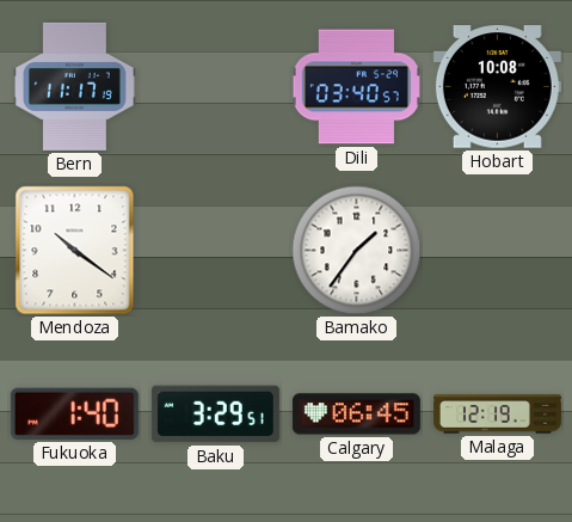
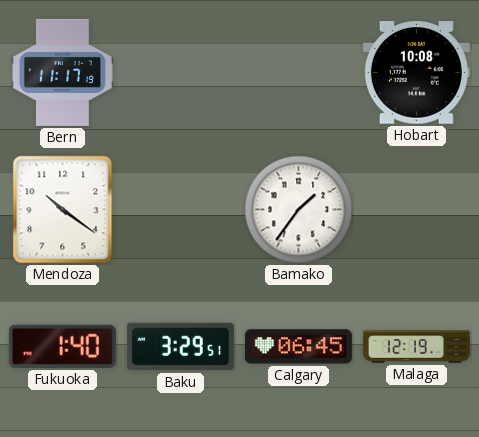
Dili: 03:40 -> none (356, 87)
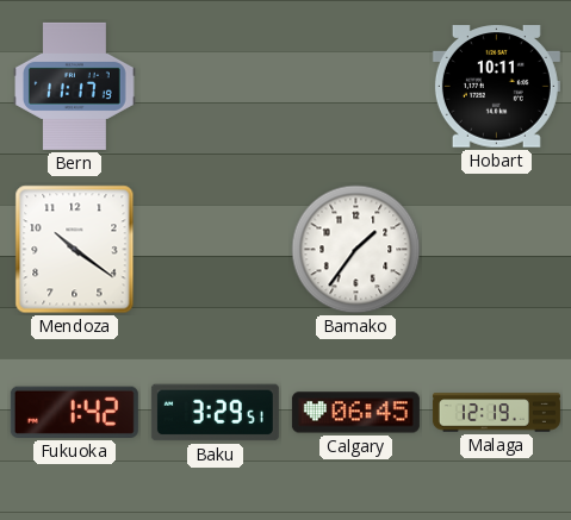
Hobart: 10:08 -> 10:11 (496, 87)
Fukuoka: 1:40 -> 1:42 (74, 412)
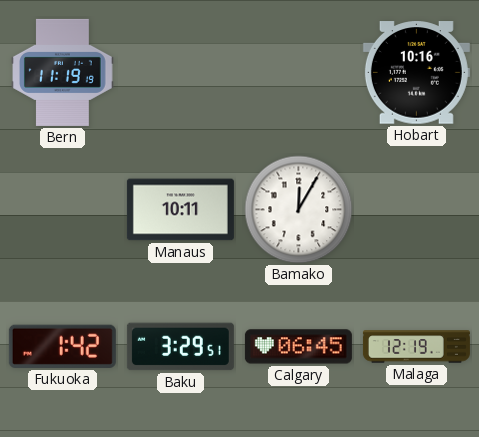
Bern: 11:17 -> 11:19 (63, 72)
Hobart: 10:11 -> 10:16 (416, 73)
Mendoza: 10:21 -> none (75, 250)
Manaus: none -> 10:11 (180, 210)
Bamako: 1:36 -> 12:05 (299, 210)
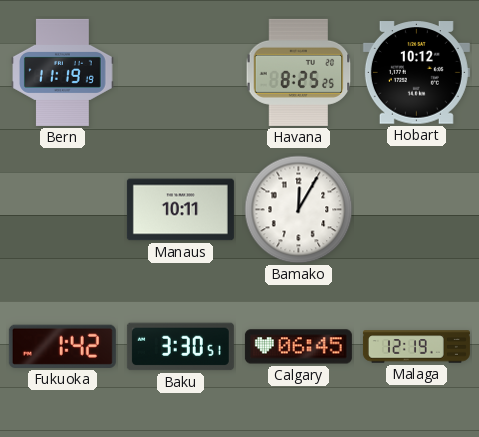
Havana: none -> 8:25 (299, 72)
Hobart: 10:16 -> 10:12 (416, 73)
Baku: 3:29 -> 3:30 (180, 347)
